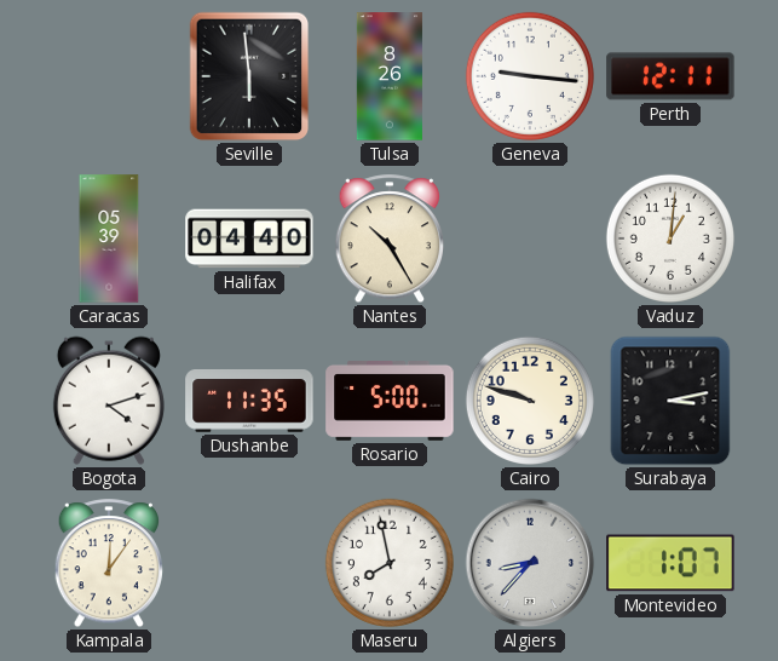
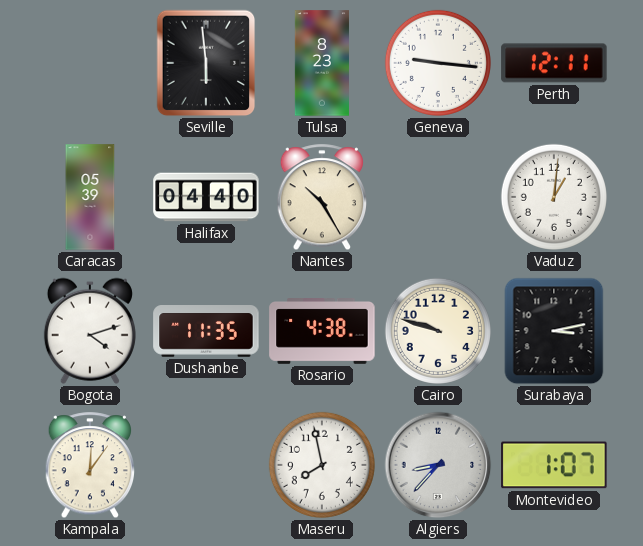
Tulsa: 8:26 -> 8:23 (322, 63)
Rosario: 5:00 -> 4:38 (322, 332)
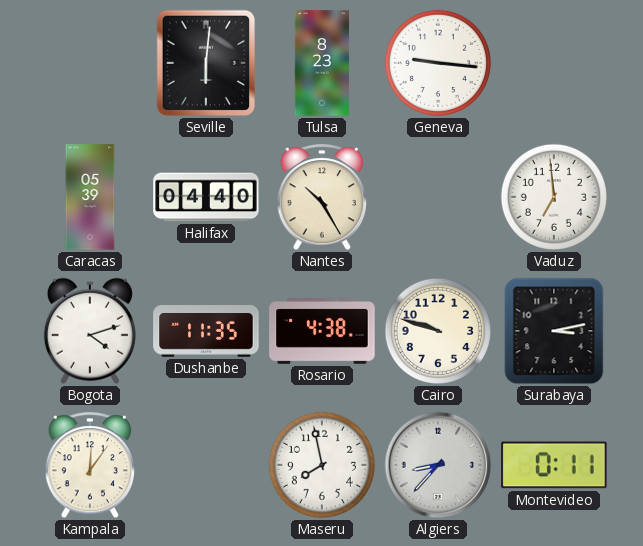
Seville: 5:59 -> 6:01 (206, 63)
Perth: 12:11 -> none (554, 63)
Vaduz: 1:01 -> 6:59 (554, 197)
Montevideo: 1:07 -> 0:11 (554, 465)
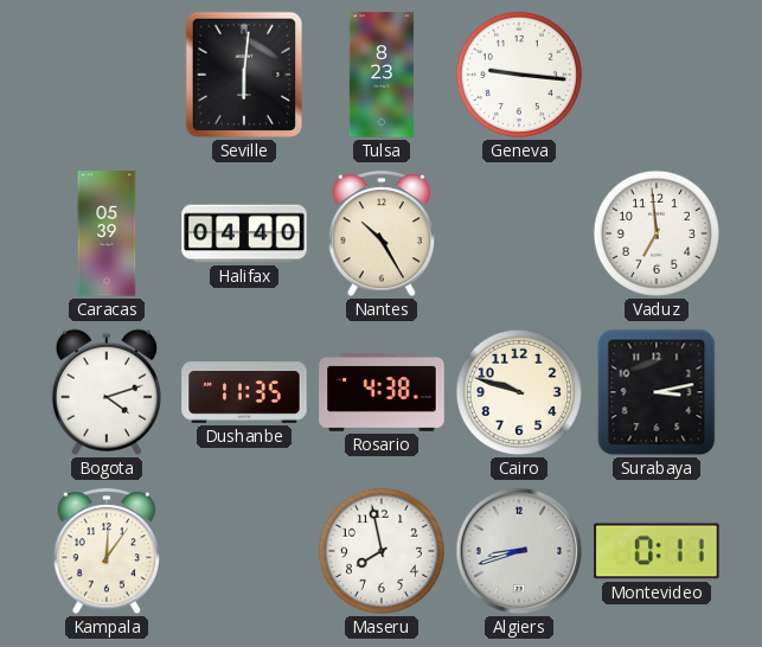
Algiers: 8:37 -> 8:42 (519, 551)
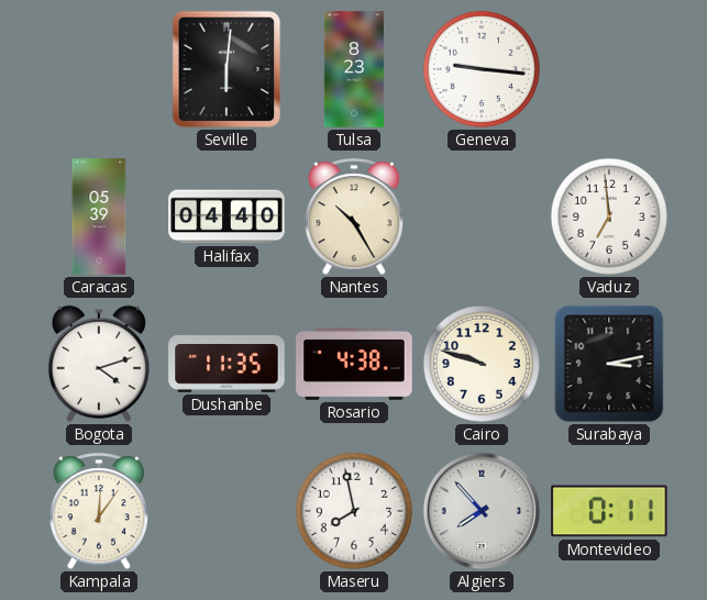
Algiers: 8:42 -> 7:53 (482, 511)
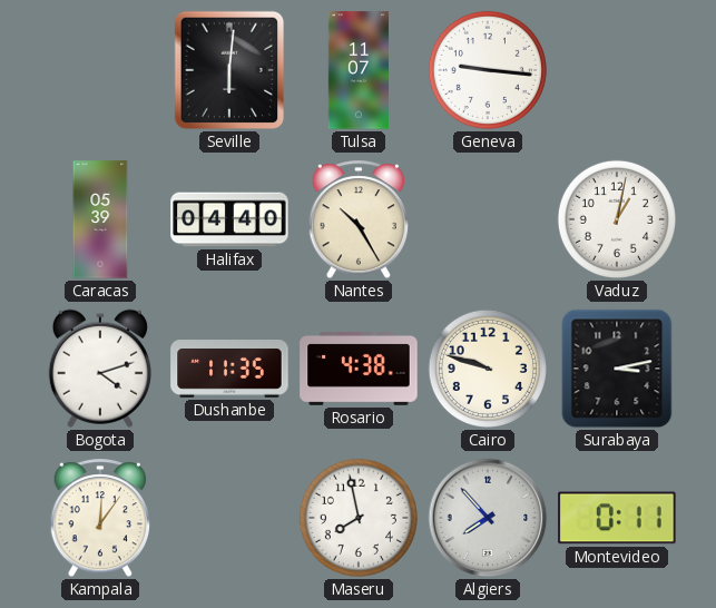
Tulsa: 8:23 -> 11:07 (359, 70)
Vaduz: 6:59 -> 1:02 (617, 219)
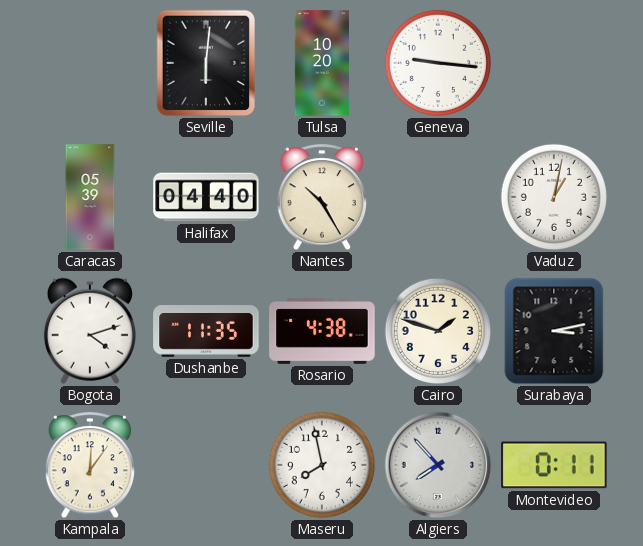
Tulsa: 11:07 -> 10:20 (322, 63)
Cairo: 9:48 -> 1:48 (438, 331)
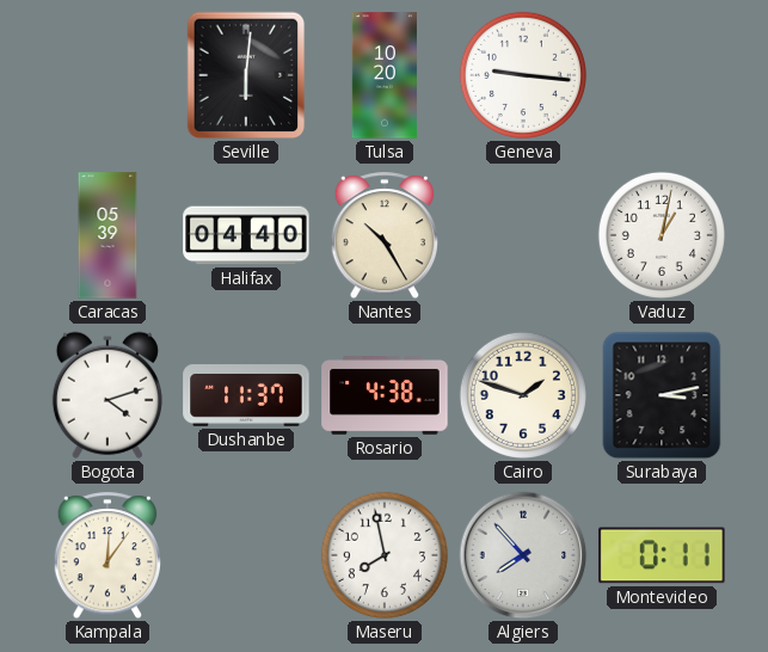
Dushanbe: 11:35 -> 11:37 (246, 395)
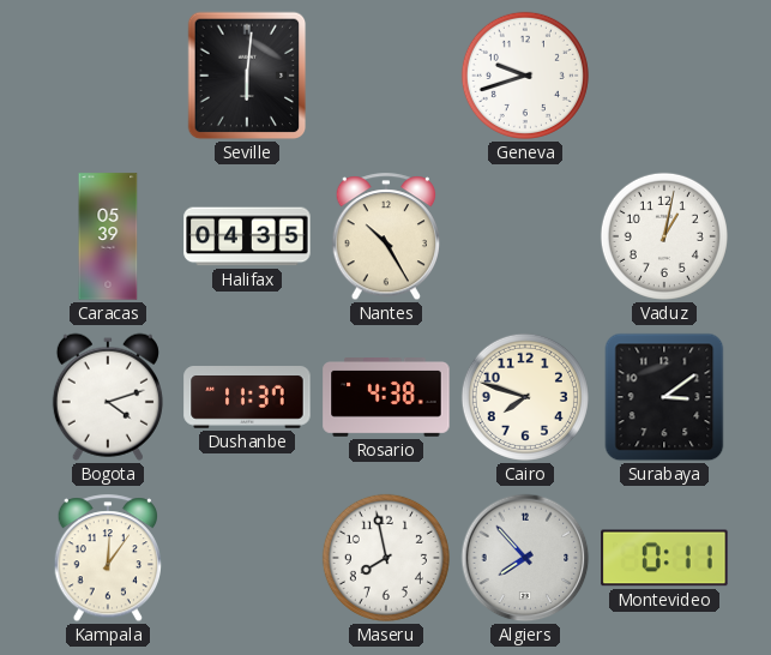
Tulsa: 10:20 -> none (385, 75)
Geneva: 9:16 -> 9:42 (525, 76)
Halifax: 04:40 -> 04:35 (247, 236)
Cairo: 1:48 -> 7:48 (525, 397)
Surabaya: 3:13 -> 3:09 (664, 397)
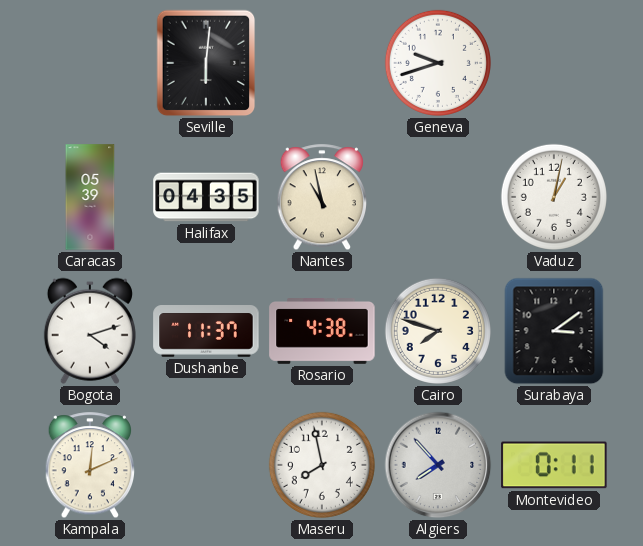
Nantes: 10:25 -> 10:58 (321, 198)
Kampala: 12:06 -> 12:11 (89, 466)
